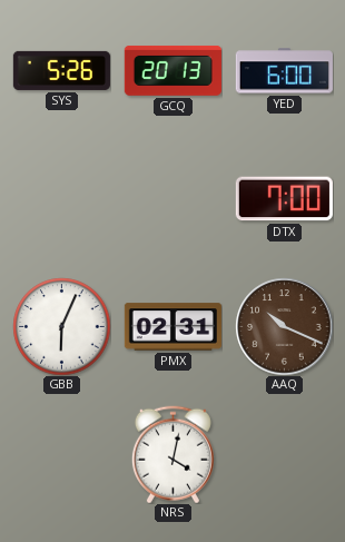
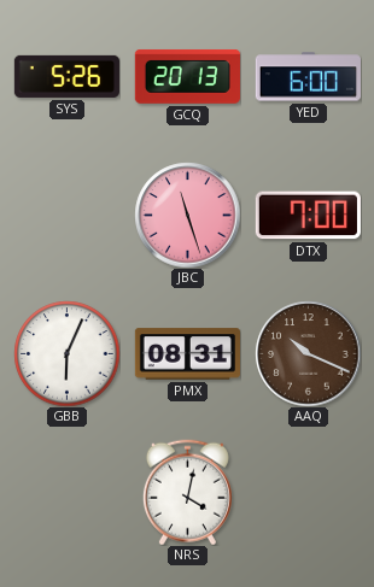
JBC: none -> 11:27 (187, 215)
PMX: 02:31 -> 08:31 (187, 354)
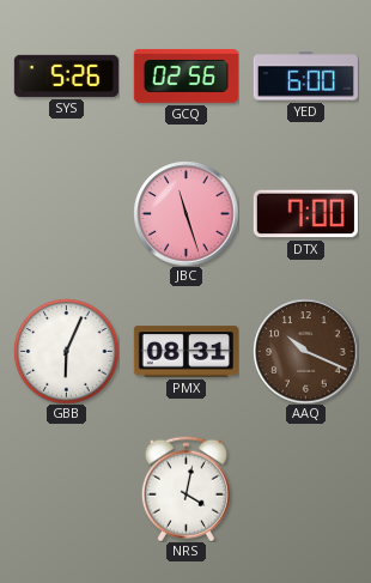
GCQ: 20:13 -> 02:56 (185, 75)
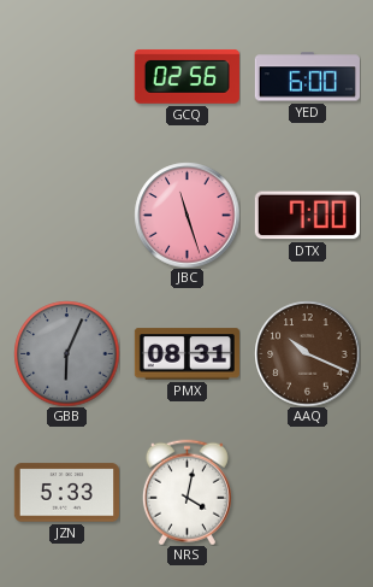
SYS: 5:26 -> none (66, 75)
GBB dial: white -> grey (66, 353)
JZN: none -> 5:33 (66, 493)
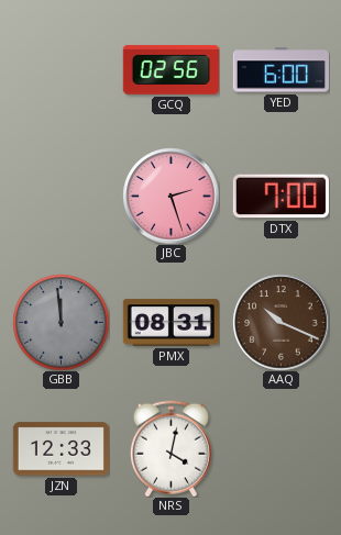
JBC: 11:27 -> 2:27 (170, 196)
GBB: 6:04 -> 11:59 (61, 322)
JZN: 5:33 -> 12:33 (61, 449)
